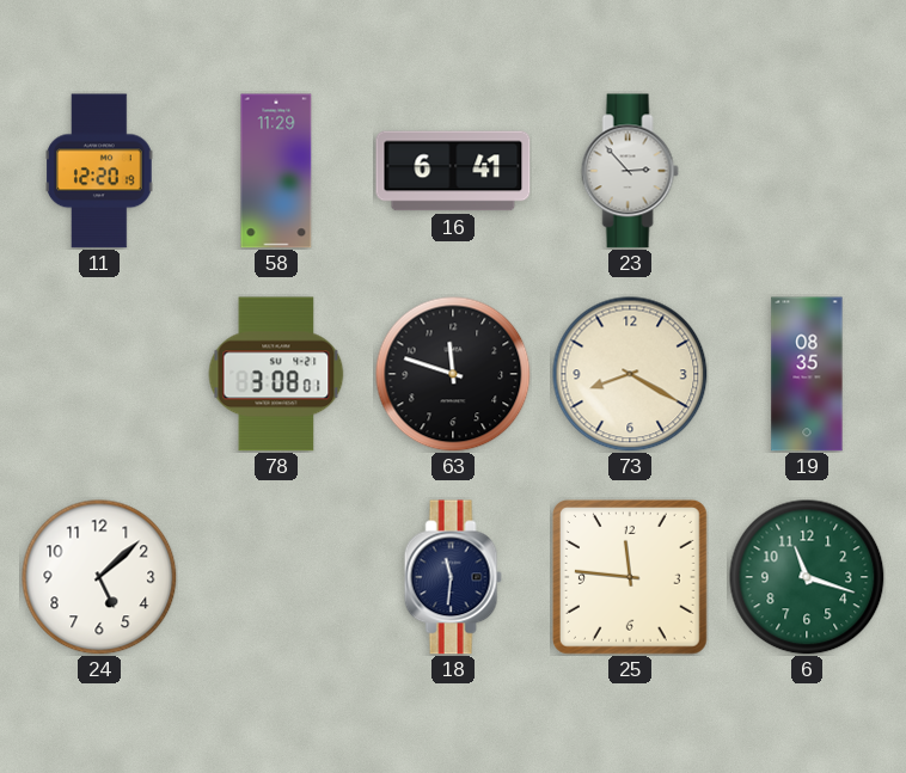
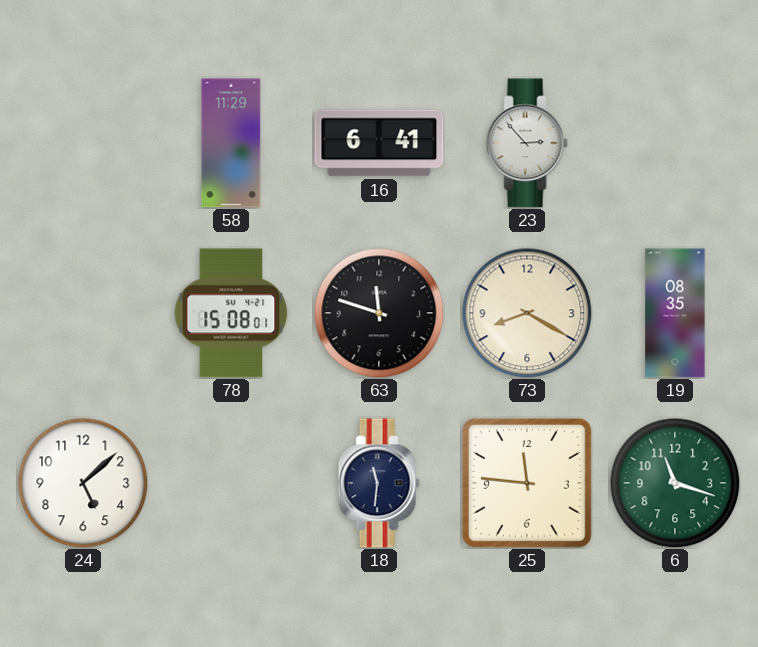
11: 12:20 -> none (99, 171)
78: 3:08 -> 15:08 (231, 313)
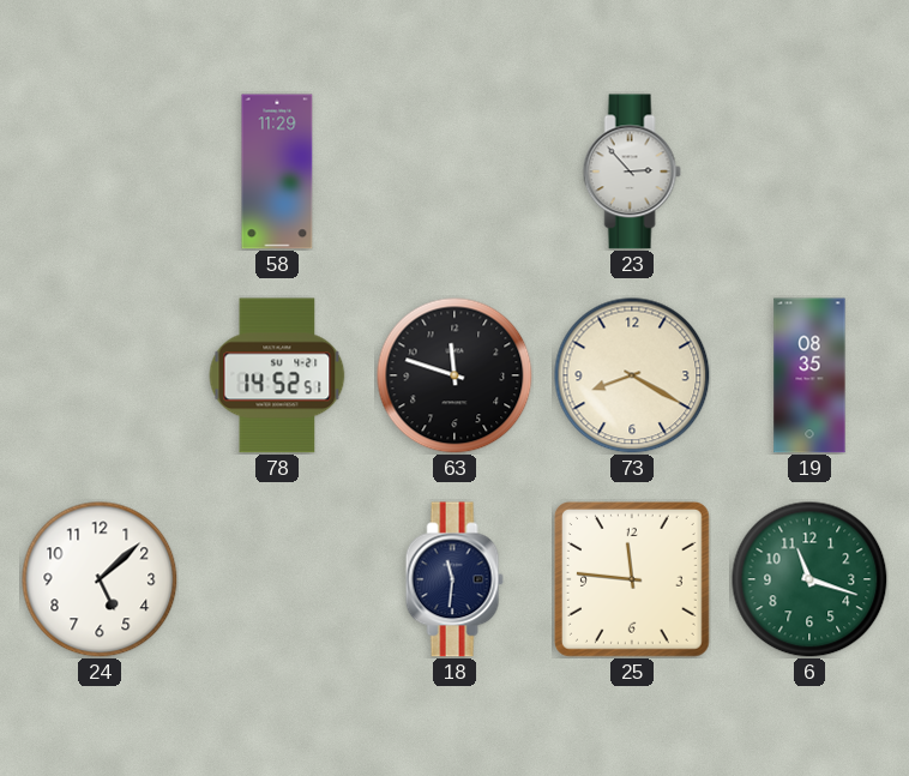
16: 6:41 -> none (379, 143)
78: 15:08 -> 14:52 (277, 375)
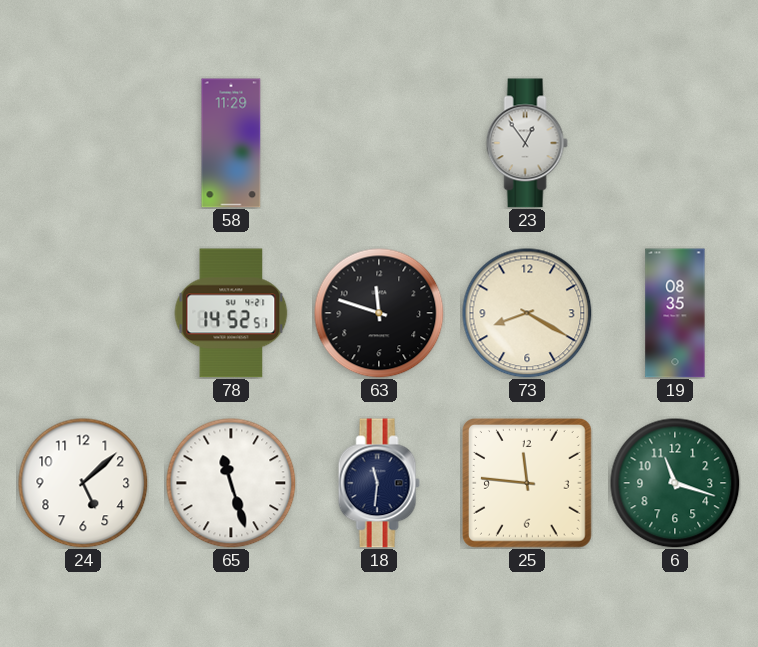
23: 2:53 -> 12:54 (527, 143)
65: none -> 11:27 (231, 483)
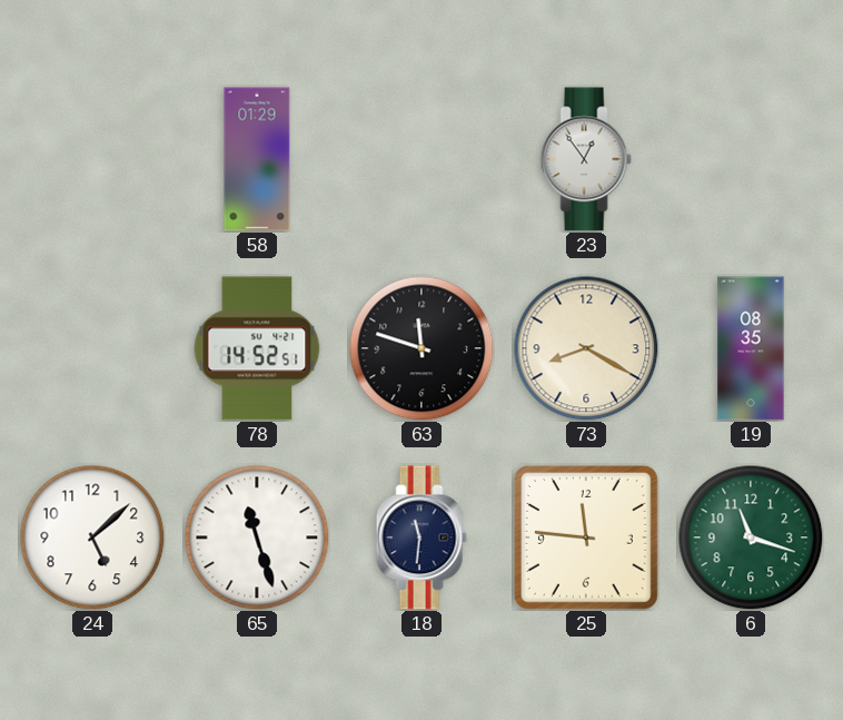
58: 11:29 -> 01:29 (257, 159)
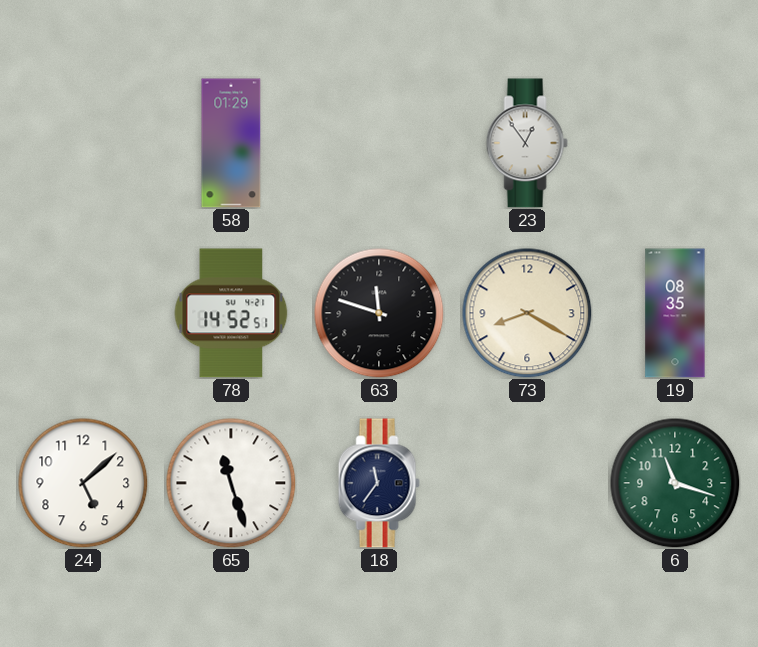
18: 11:31 -> 11:36 (379, 483)
25: 11:46 -> none (586, 537)
